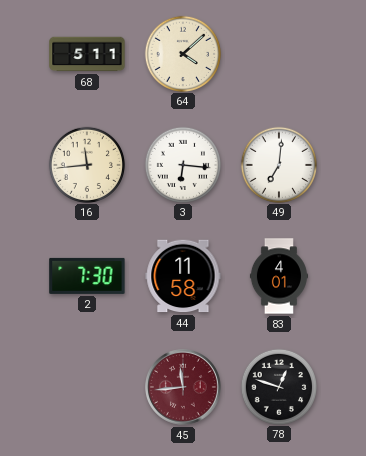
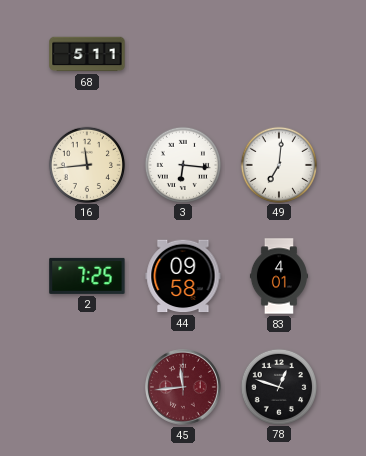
64: 4:08 -> none (182, 53)
2: 7:30 -> 7:25 (87, 276)
44: 11:58 -> 09:58 (183, 276)
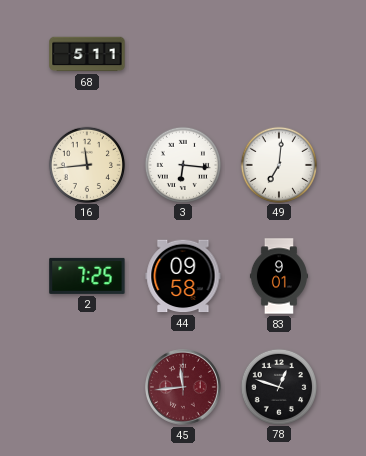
83: 4:01 -> 9:01 (279, 276)
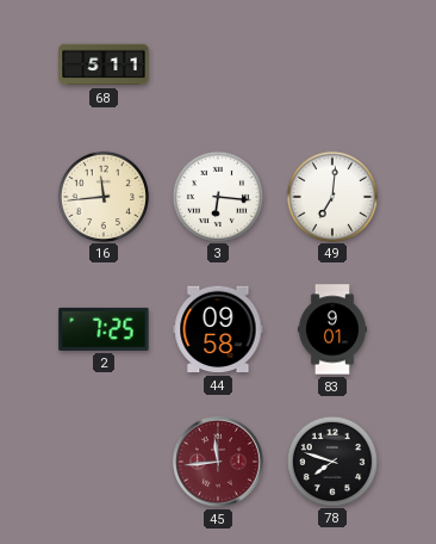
78: 12:48 -> 7:48 (331, 460)
